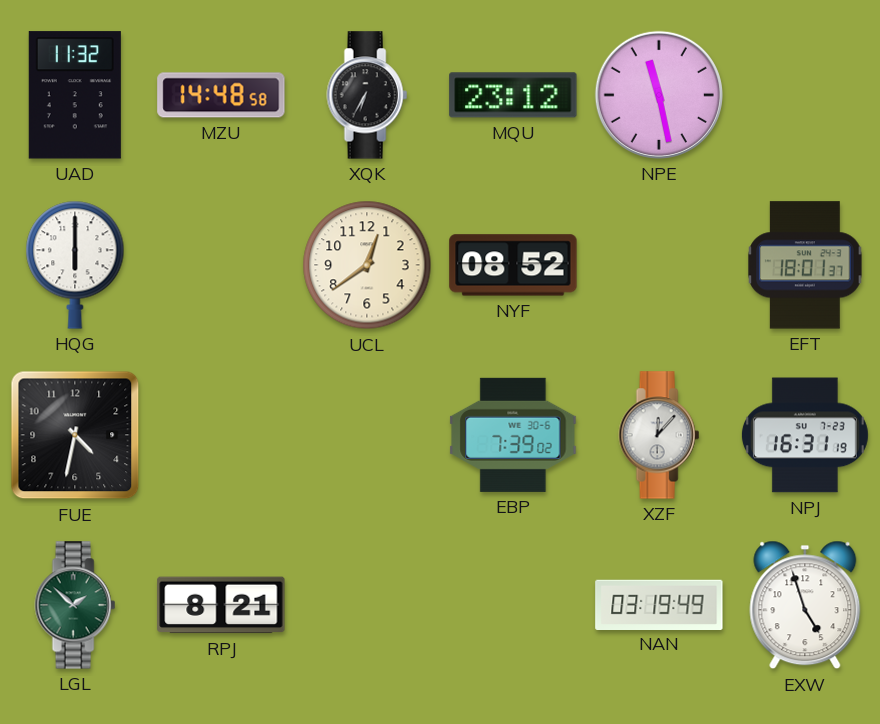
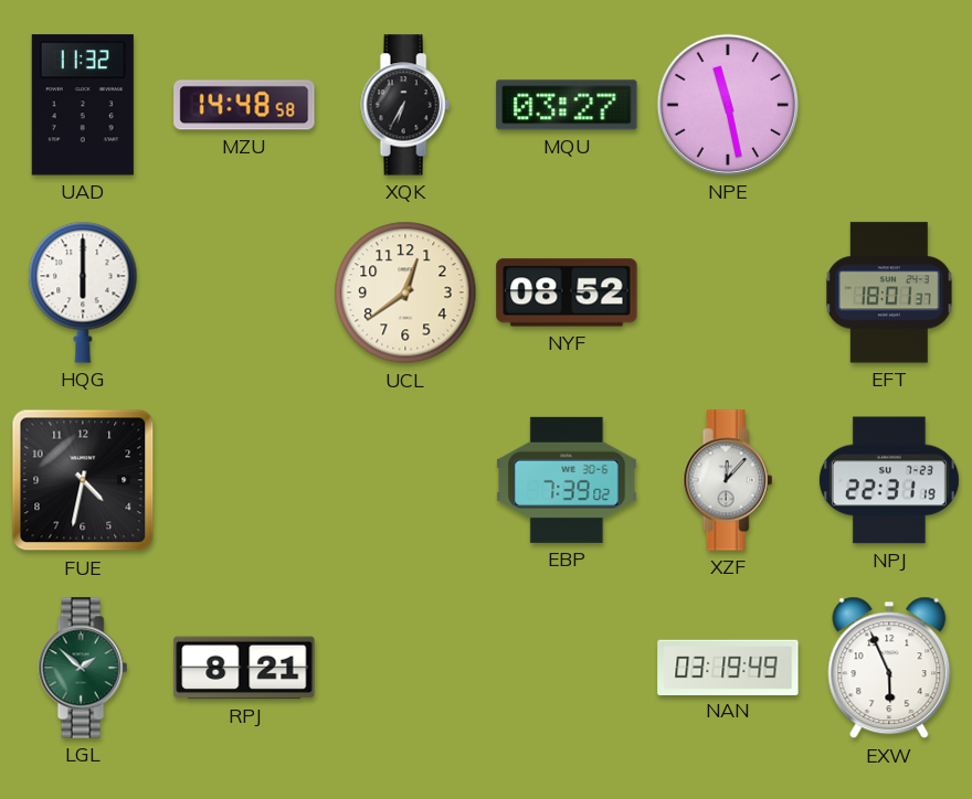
MQU: 23:12 -> 03:27 (567, 105)
NPJ: 16:31 -> 22:31 (889, 480)
EXW: 4:57 -> 5:56 (889, 668)
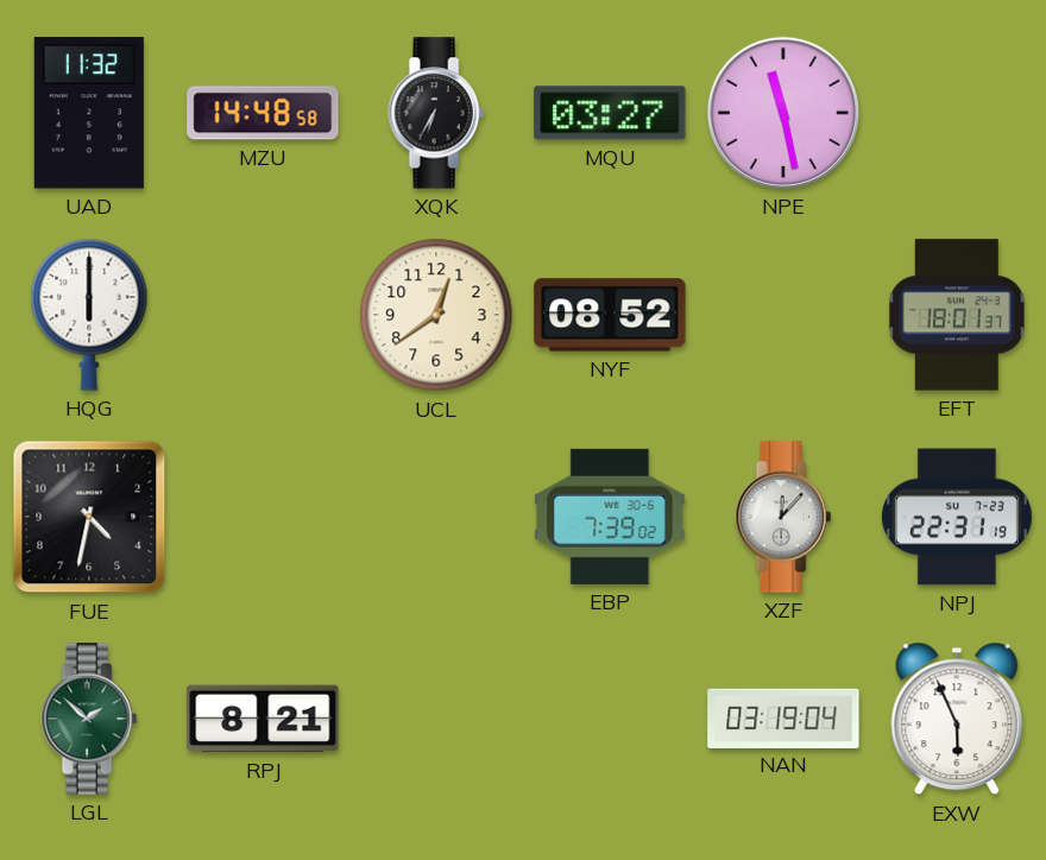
NAN: 03:19:49 -> 03:19:04 (783, 717)
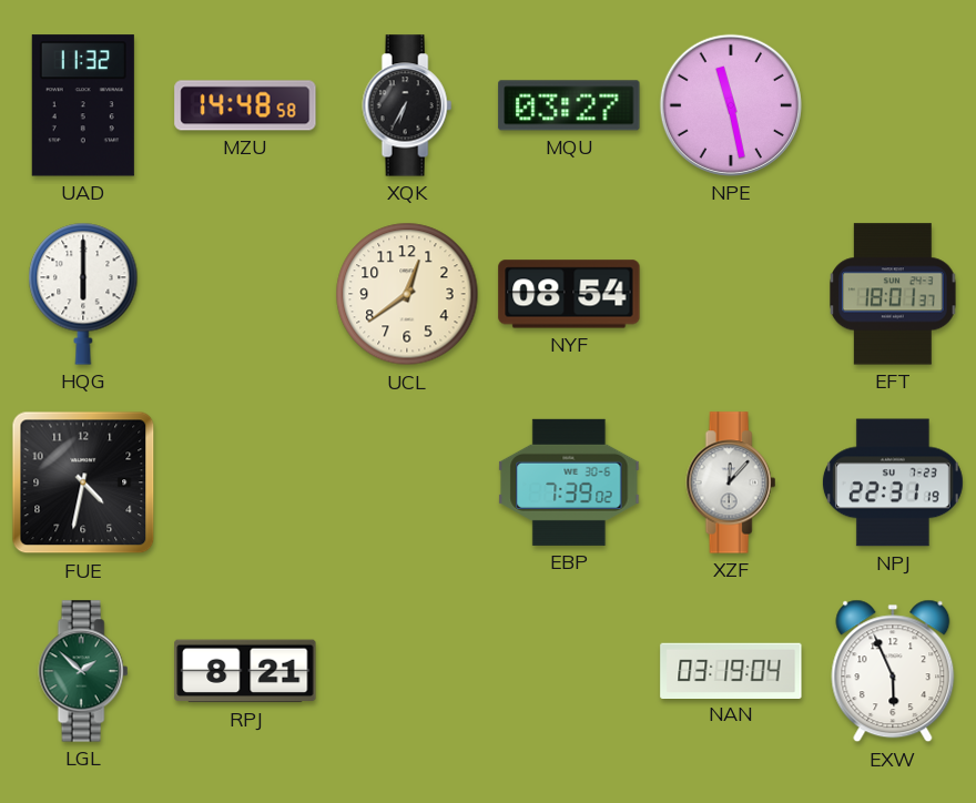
NYF: 08:52 -> 08:54 (569, 294)
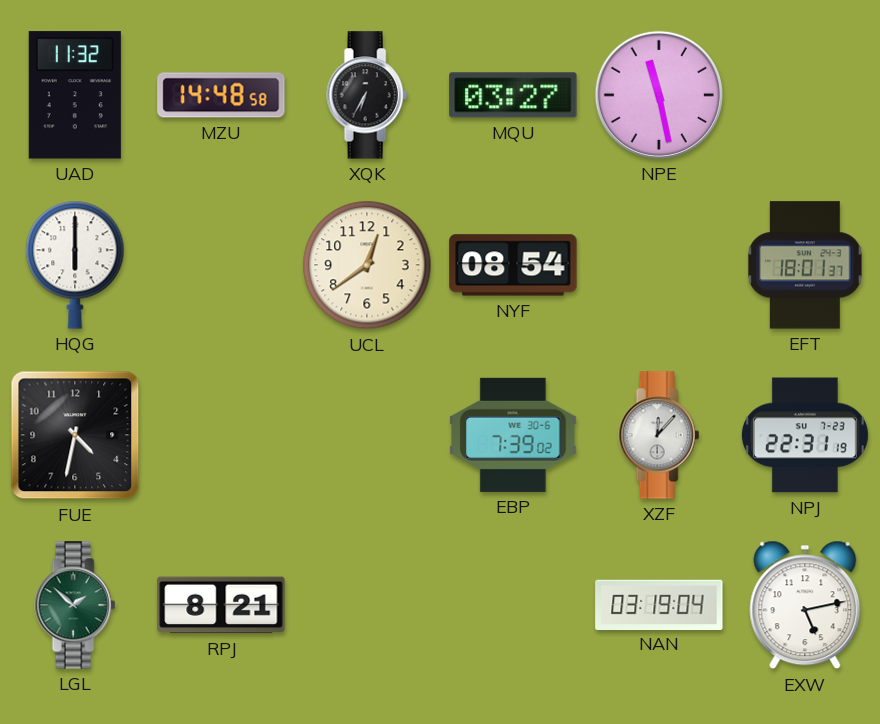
EXW: 5:56 -> 5:13 (805, 605)
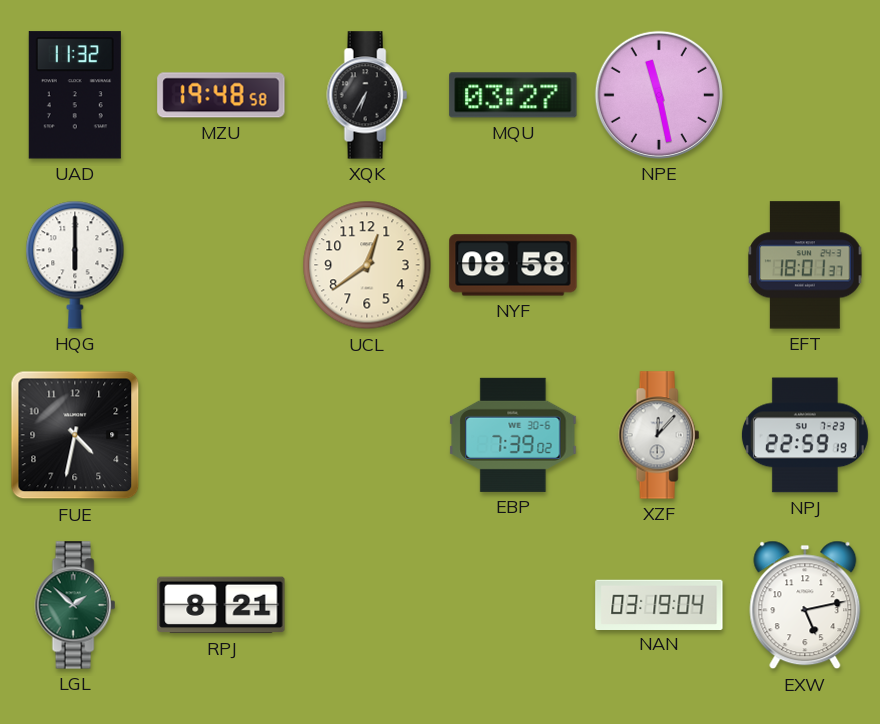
MZU: 14:48 -> 19:48 (221, 95)
NYF: 08:54 -> 08:58 (513, 265)
NPJ: 22:31 -> 22:59 (805, 435)
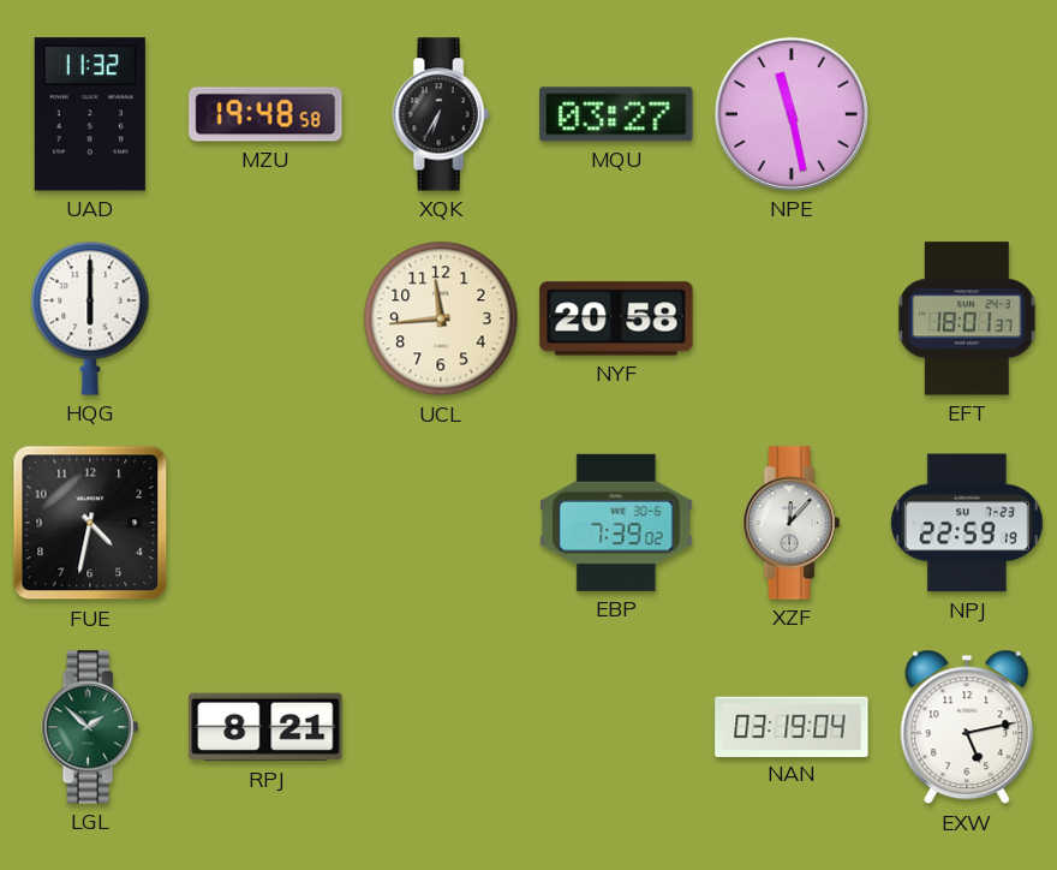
UCL: 12:39 -> 11:44 (441, 318)
NYF: 08:58 -> 20:58 (616, 318)
